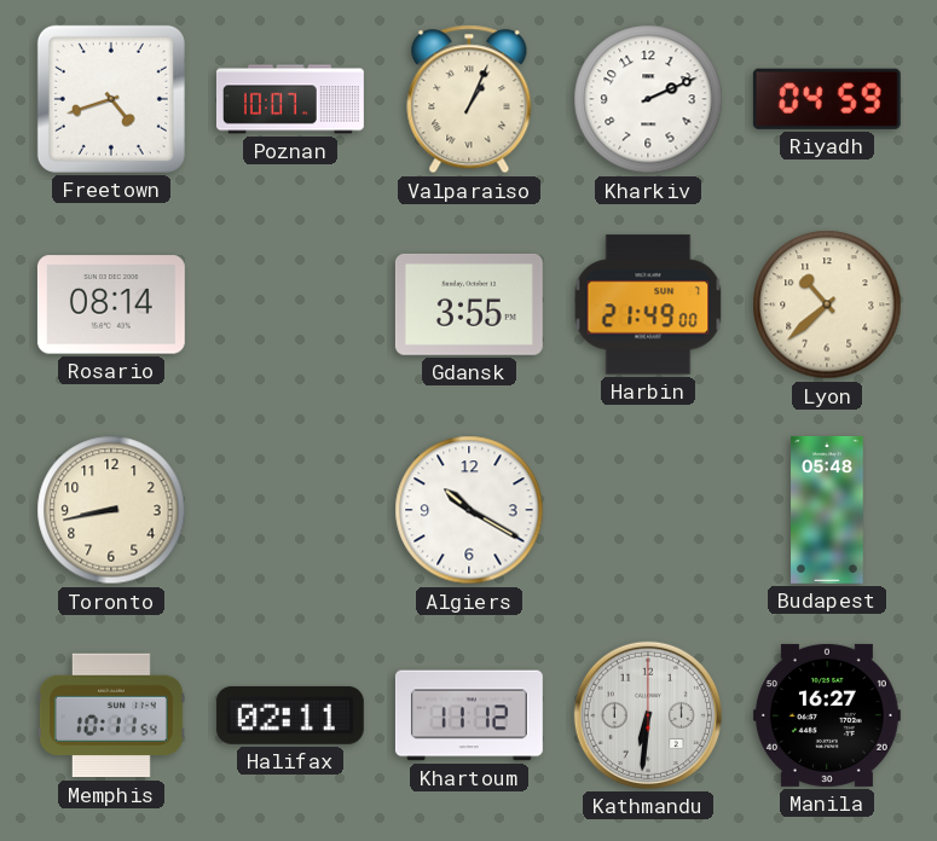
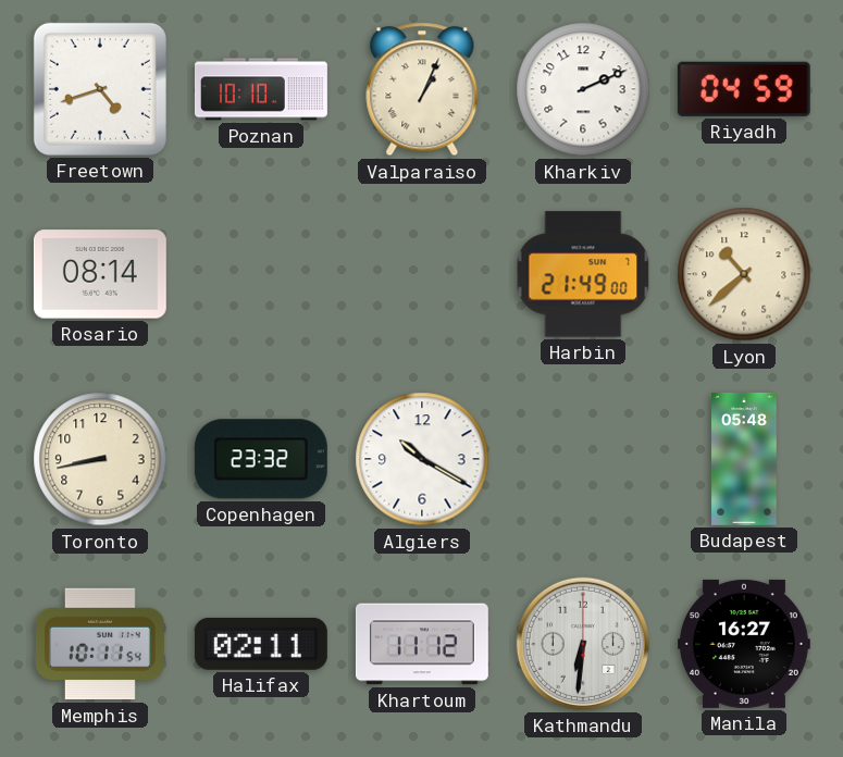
Poznan: 10:07 -> 10:10 (261, 89)
Gdansk: 3:55 -> none (469, 304)
Copenhagen: none -> 23:32 (261, 459)
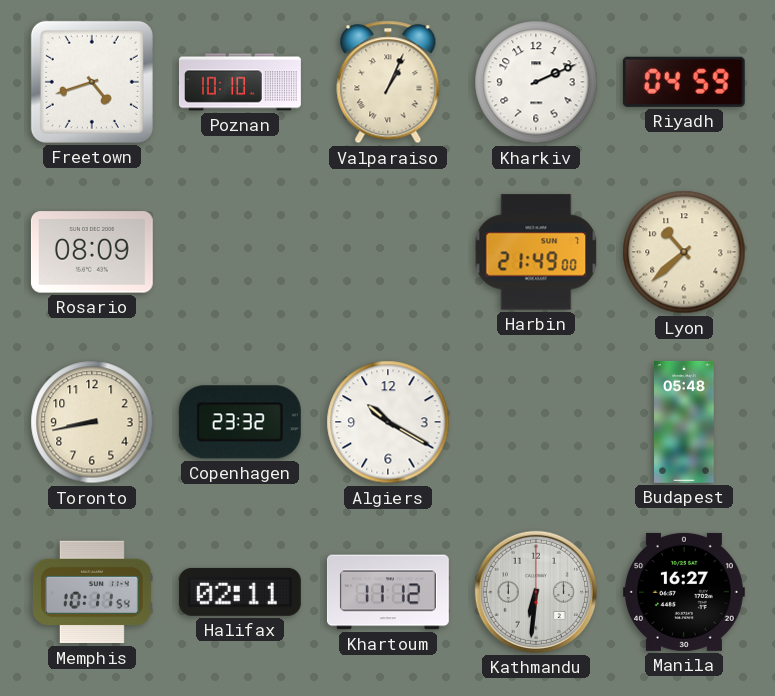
Rosario: 08:14 -> 08:09 (92, 252)
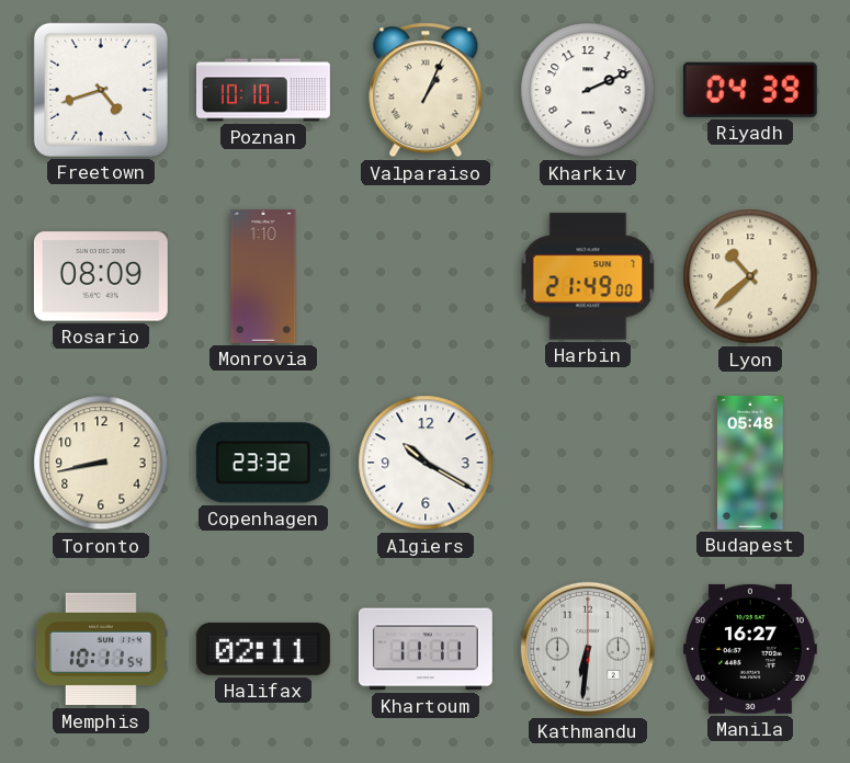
Riyadh: 04:59 -> 04:39 (750, 90)
Monrovia: none -> 1:10 (263, 276)
Khartoum: 11:12 -> 11:11 (426, 649)
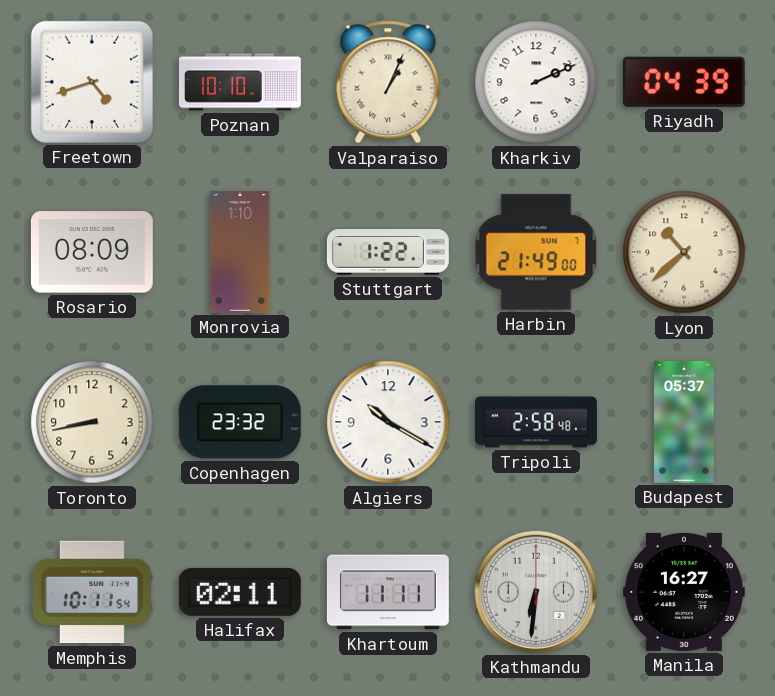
Stuttgart: none -> 1:22 (388, 252)
Tripoli: none -> 2:58 (536, 422)
Budapest: 05:48 -> 05:37 (684, 422)
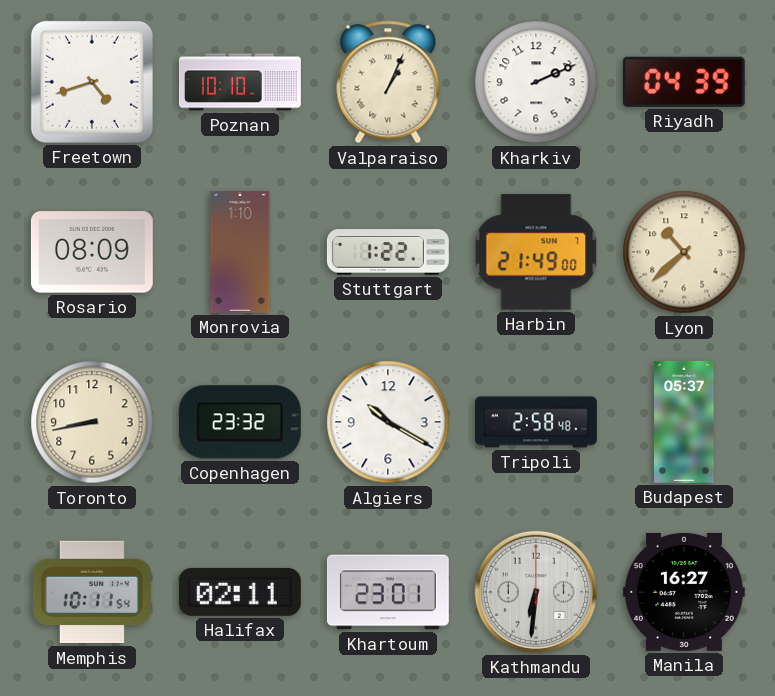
Khartoum: 11:11 -> 23:01 (388, 592)
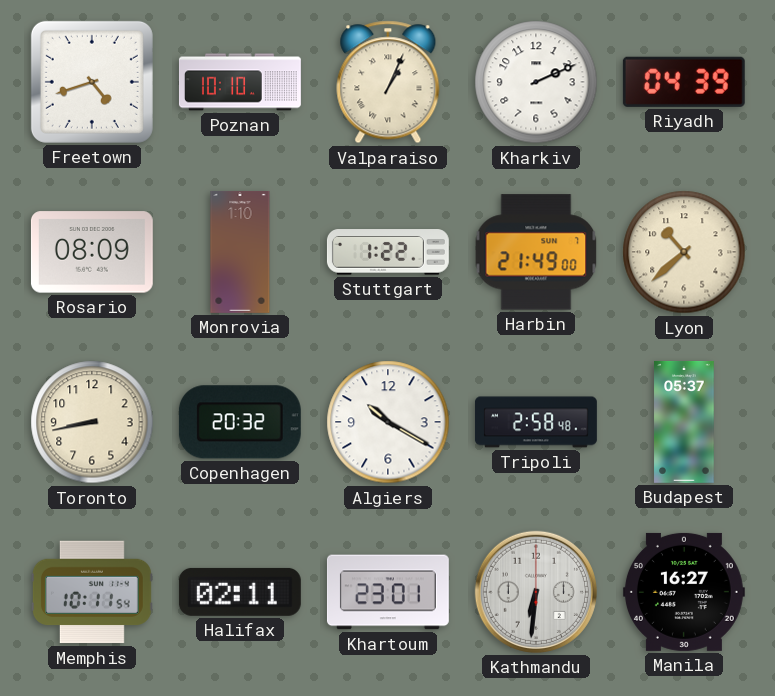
Copenhagen: 23:32 -> 20:32 (240, 422)
